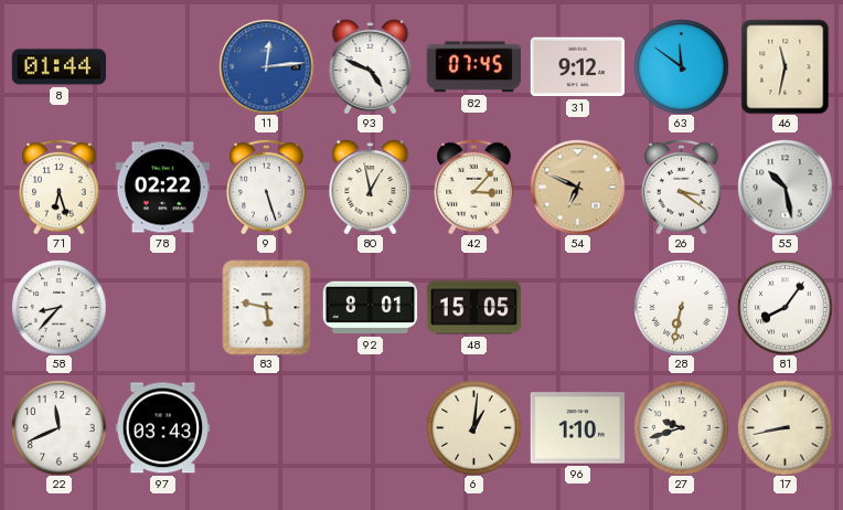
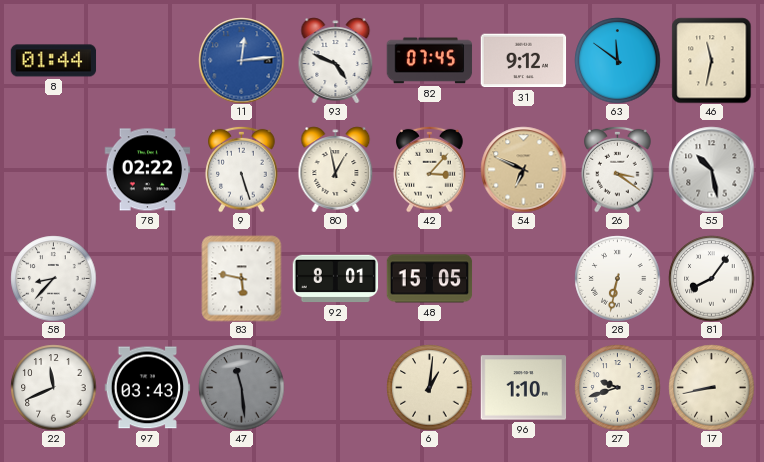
71: 6:27 -> none (60, 187)
47: none -> 11:29 (241, 387)
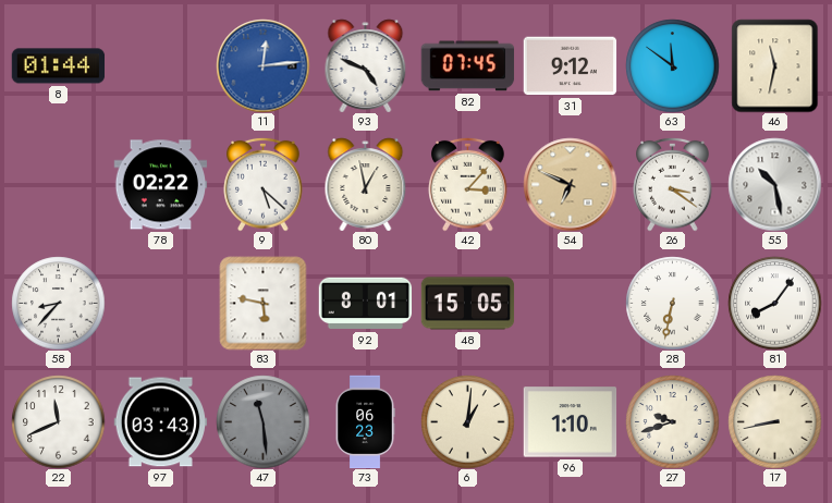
9: 5:27 -> 5:22 (264, 184)
73: none -> 06:23 (365, 421)
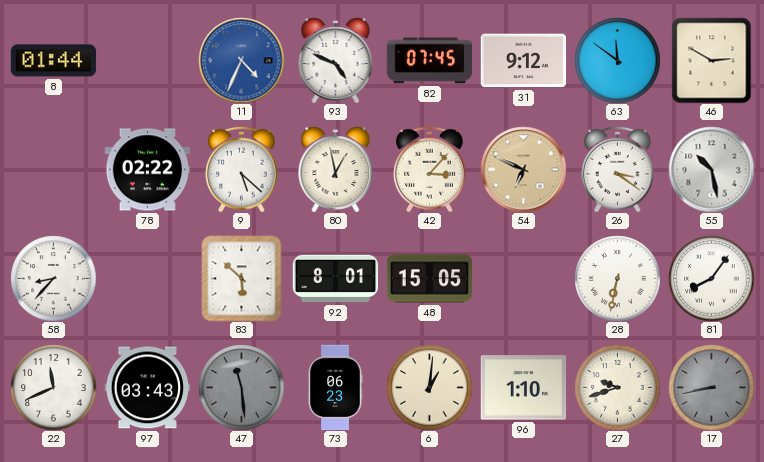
11: 12:14 -> 4:34 (241, 60)
46: 11:32 -> 2:50 (712, 60)
83: 5:47 -> 5:52 (242, 278)
17 dial: cream -> grey (711, 387)
